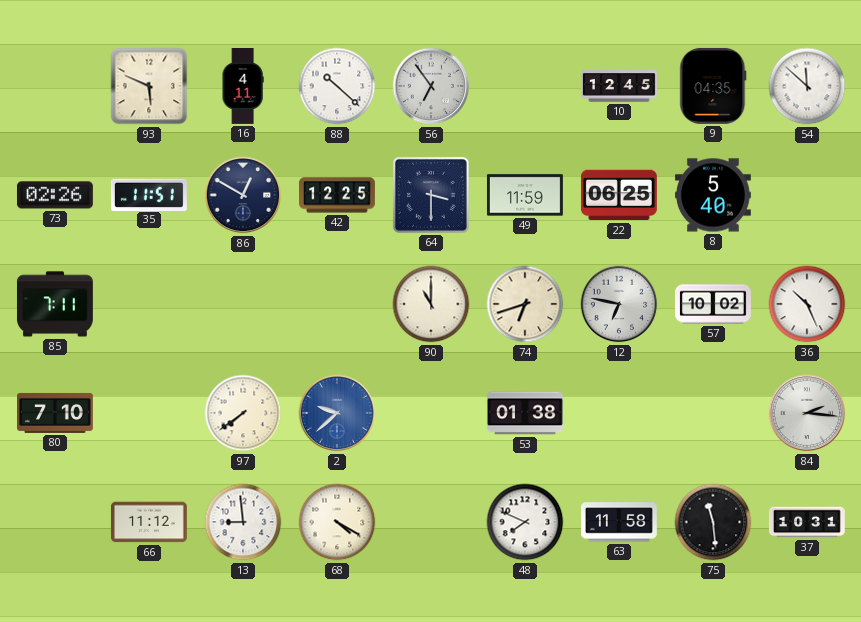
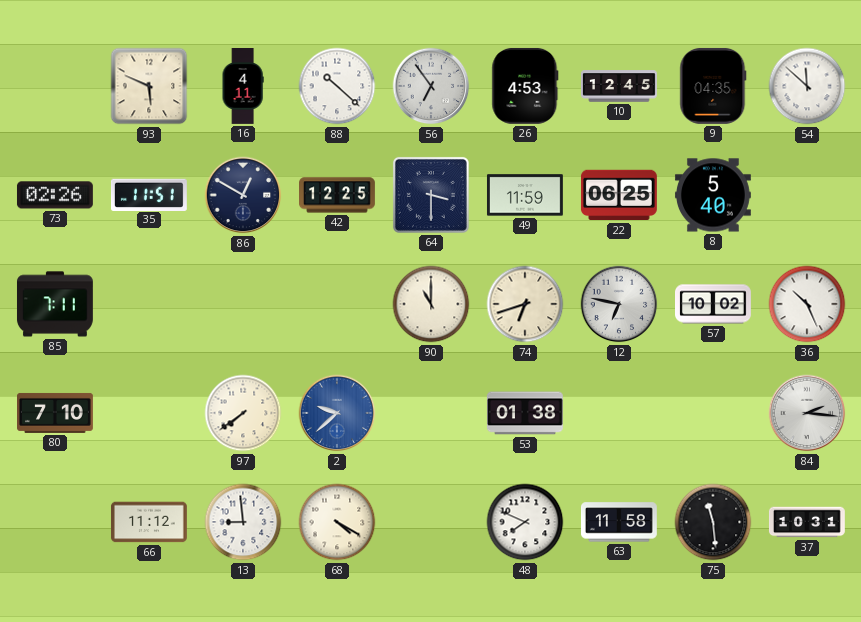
26: none -> 4:53 (525, 86)
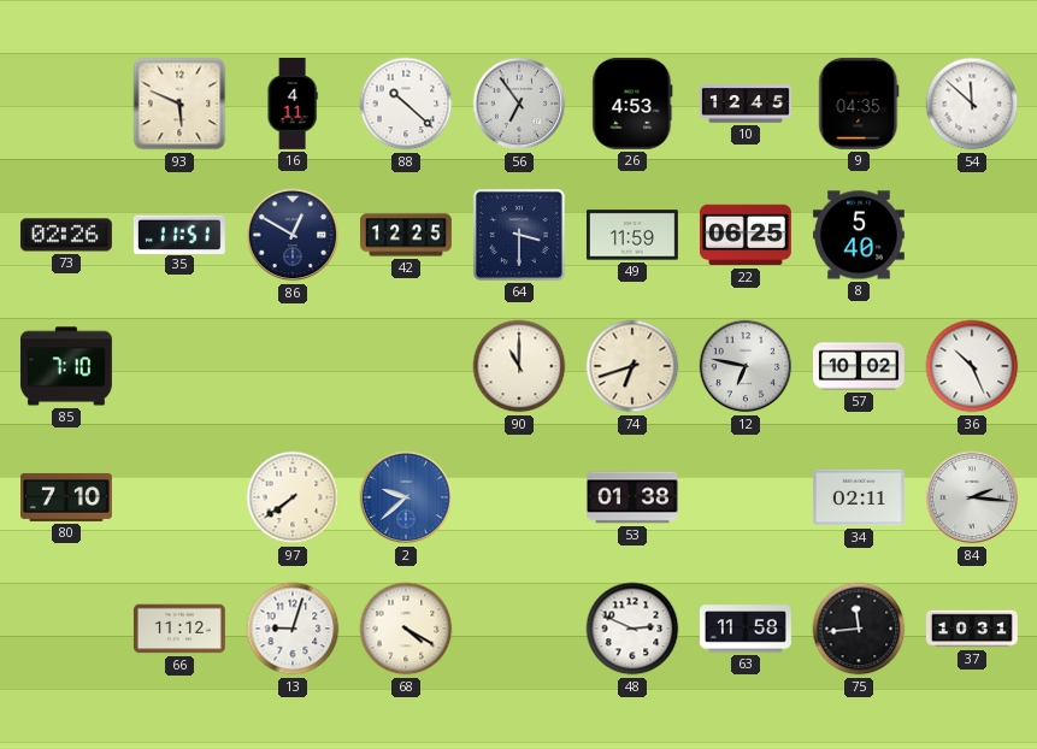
85: 7:11 -> 7:10 (66, 366)
34: none -> 02:11 (859, 497)
13: 8:59 -> 9:03 (293, 629)
48: 7:49 -> 2:49 (632, 629)
75: 11:29 -> 11:44 (859, 629)
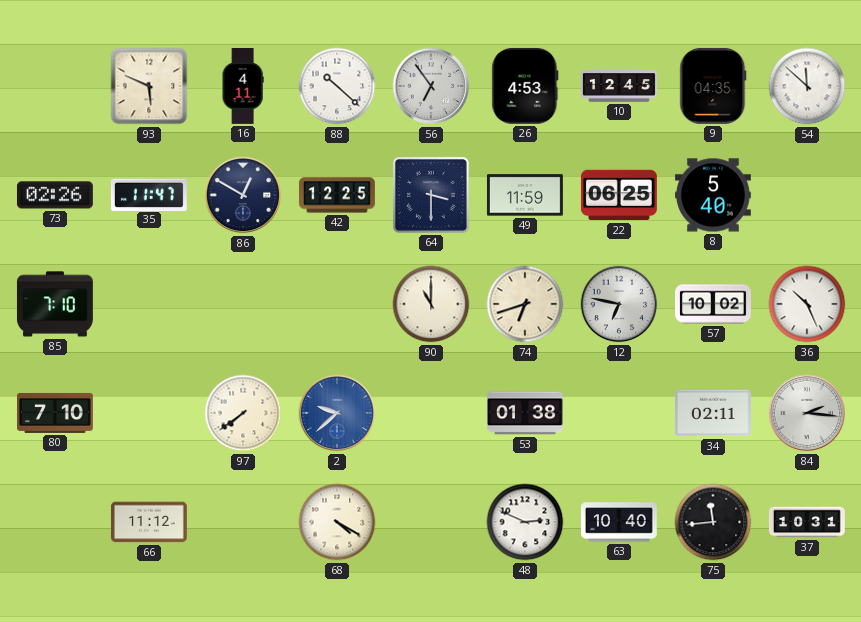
35: 11:51 -> 11:47 (149, 194)
13: 9:03 -> none (293, 629)
63: 11:58 -> 10:40 (619, 522)
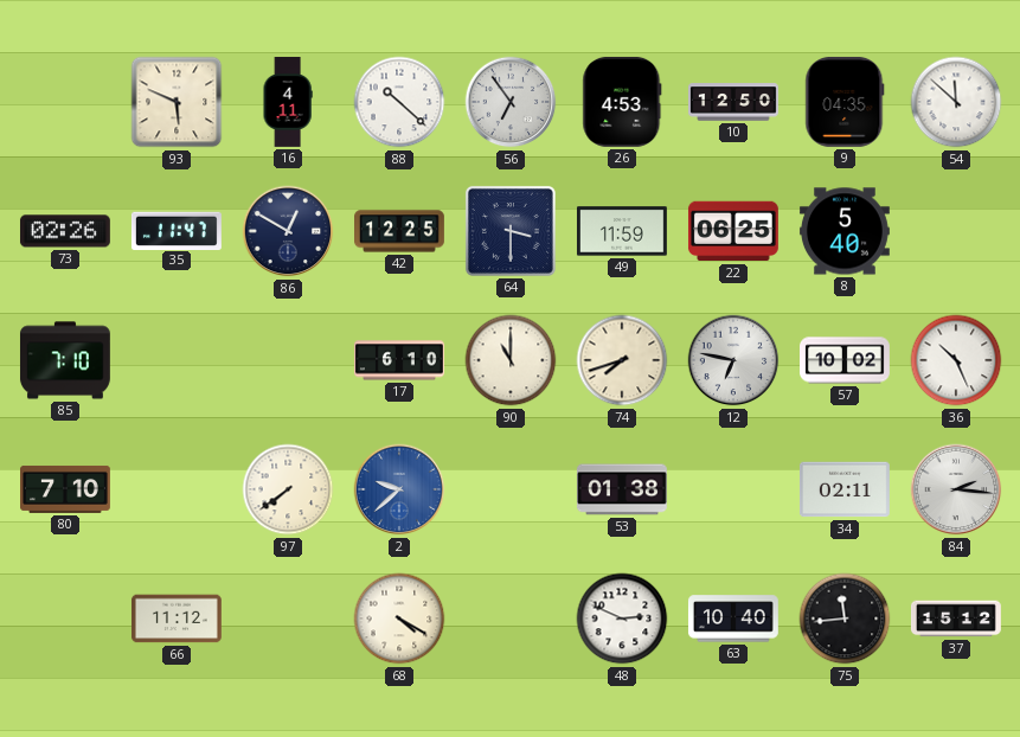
10: 12:45 -> 12:50 (734, 102)
17: none -> 6:10 (400, 360)
74: 6:42 -> 7:42 (622, 360)
37: 10:31 -> 15:12 (956, 619)
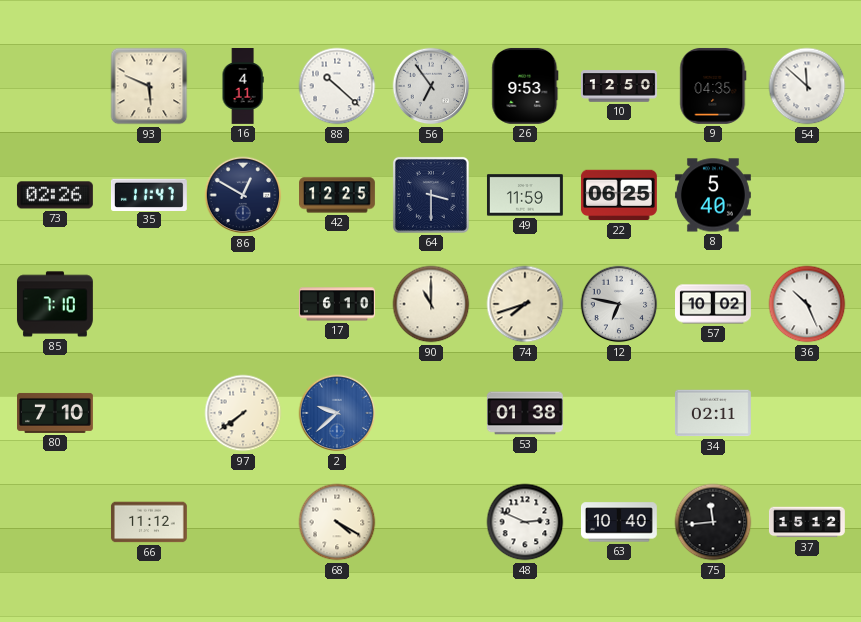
26: 4:53 -> 9:53 (525, 86)
84: 2:16 -> none (956, 489)
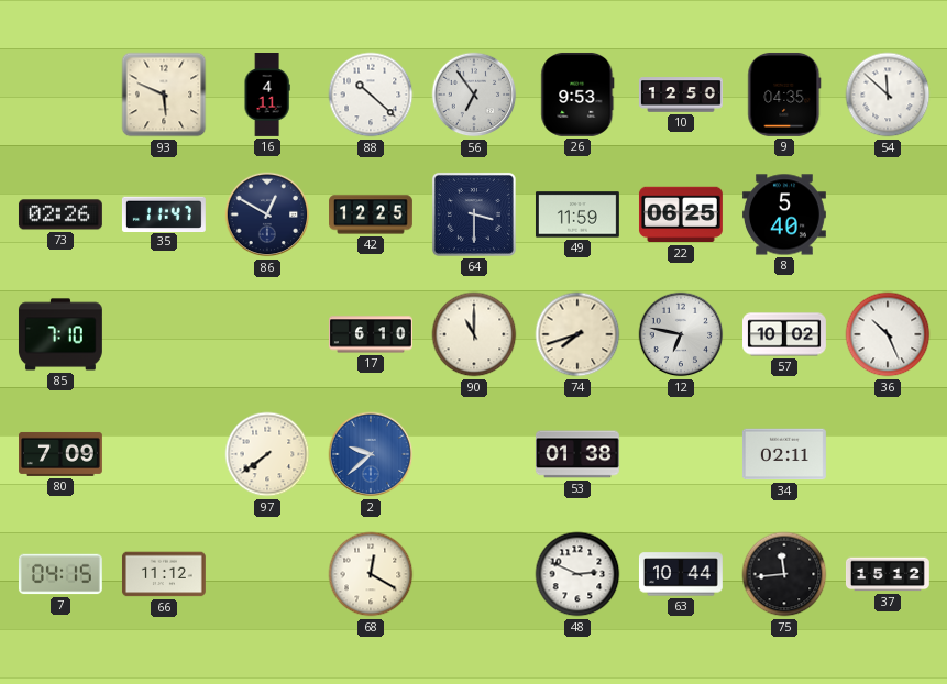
80: 7:10 -> 7:09 (62, 454)
7: none -> 04:15 (60, 574)
68: 4:20 -> 12:20 (371, 574)
63: 10:40 -> 10:44 (681, 574)
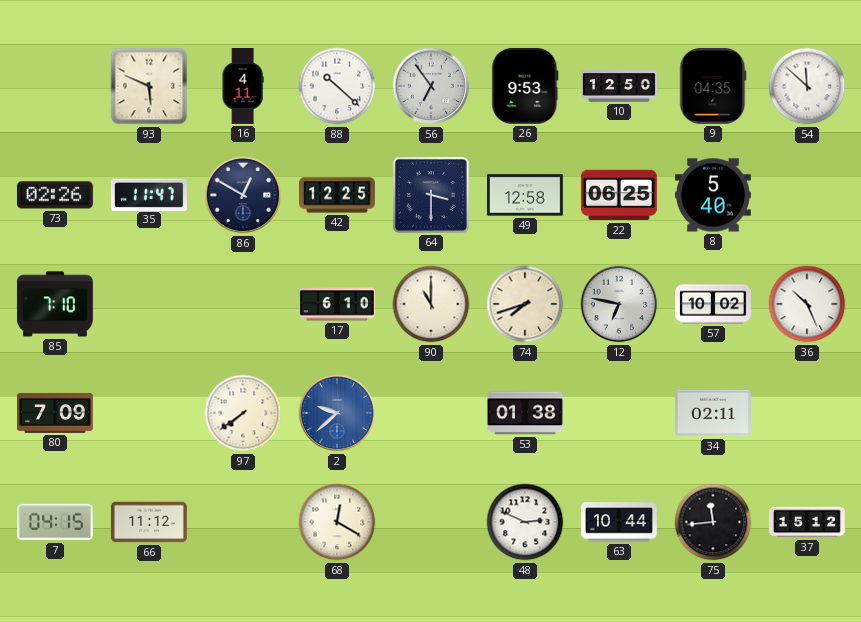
49: 11:59 -> 12:58 (525, 195)
